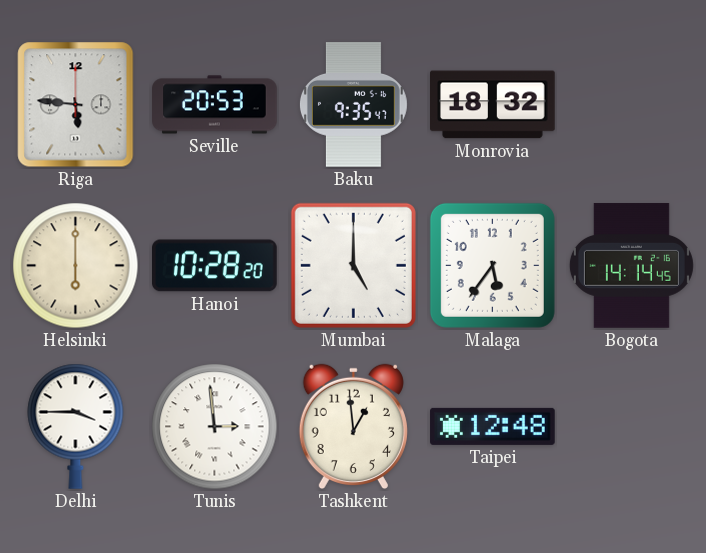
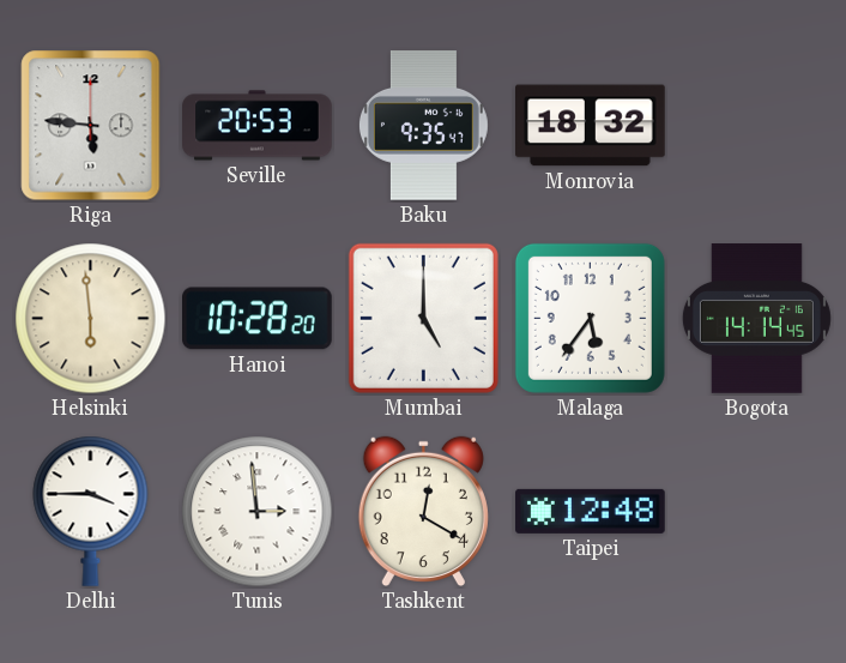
Helsinki: 6:00 -> 5:59 (91, 319)
Tashkent: 12:59 -> 12:20 (423, 512)
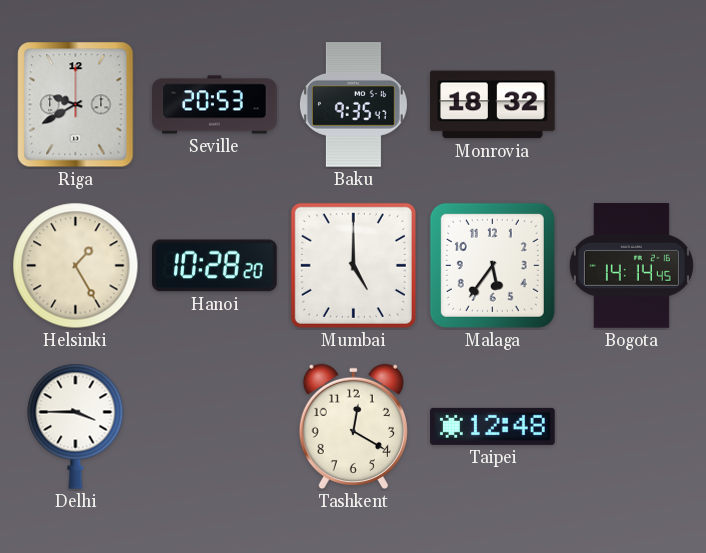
Riga: 5:46 -> 9:40 (76, 105)
Helsinki: 5:59 -> 1:25 (76, 266)
Tunis: 2:59 -> none (258, 512)
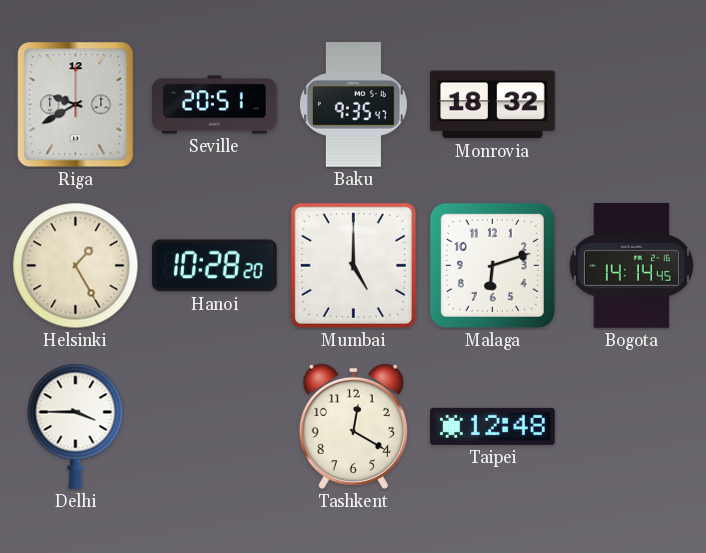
Seville: 20:53 -> 20:51 (215, 105)
Malaga: 5:36 -> 6:12 (492, 265)
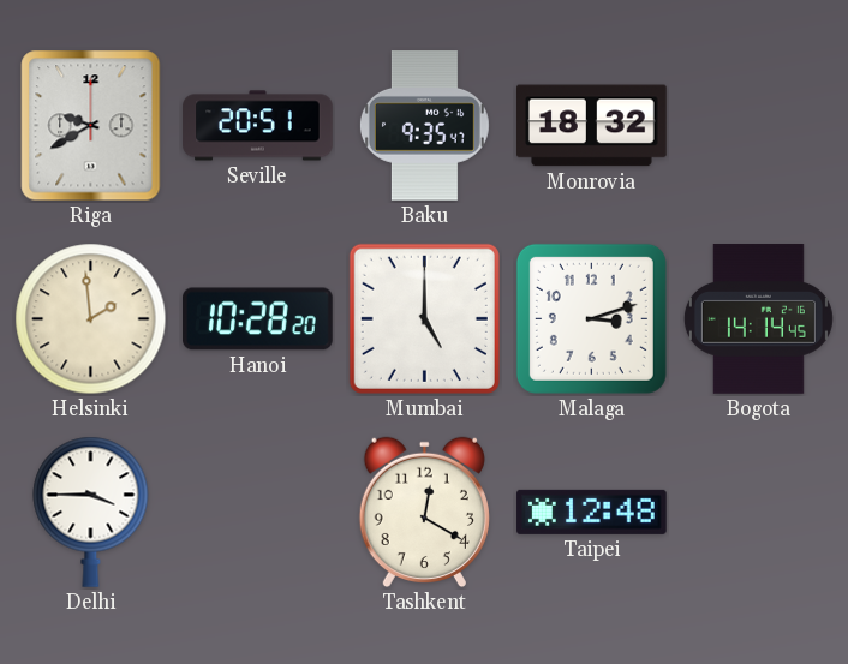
Helsinki: 1:25 -> 1:59 (91, 319)
Malaga: 6:12 -> 3:12 (591, 318)
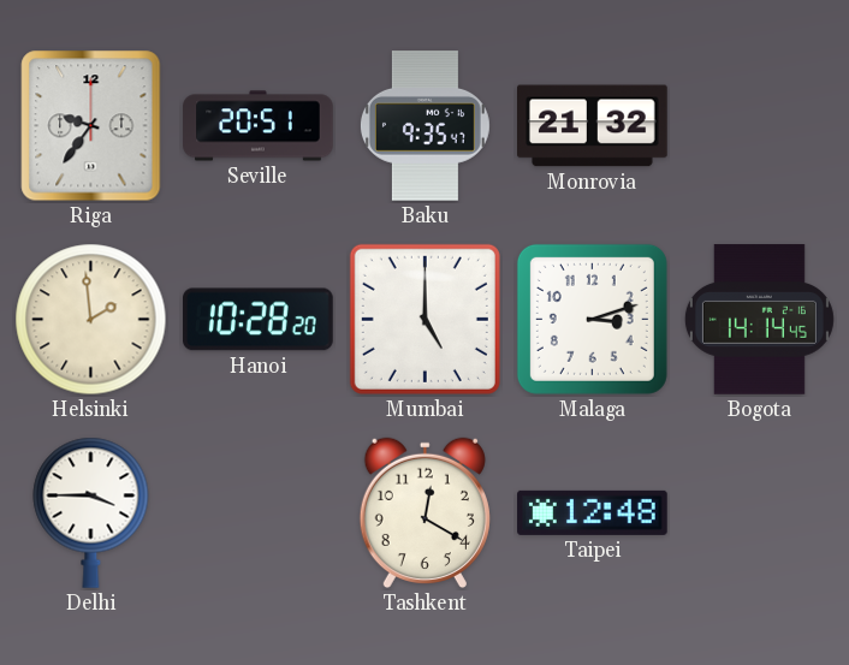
Riga: 9:40 -> 9:36 (91, 126)
Monrovia: 18:32 -> 21:32 (593, 126)
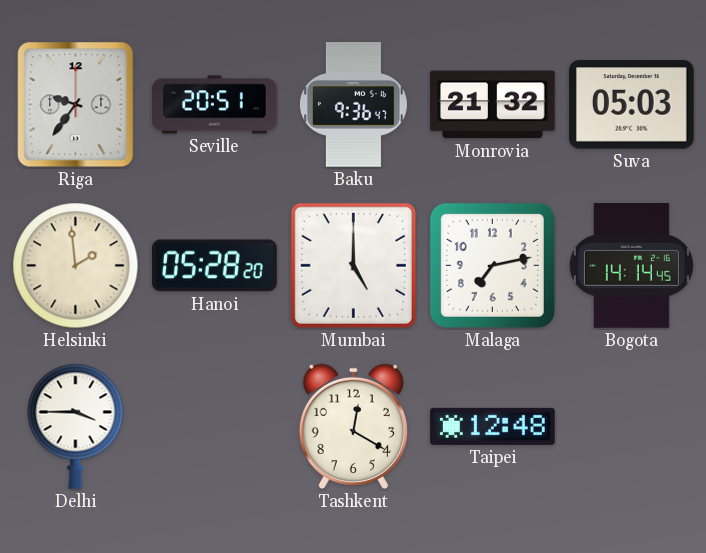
Baku: 9:35 -> 9:36 (353, 105)
Suva: none -> 05:03 (632, 105)
Hanoi: 10:28 -> 05:28 (215, 266)
Malaga: 3:12 -> 7:13 (492, 265)
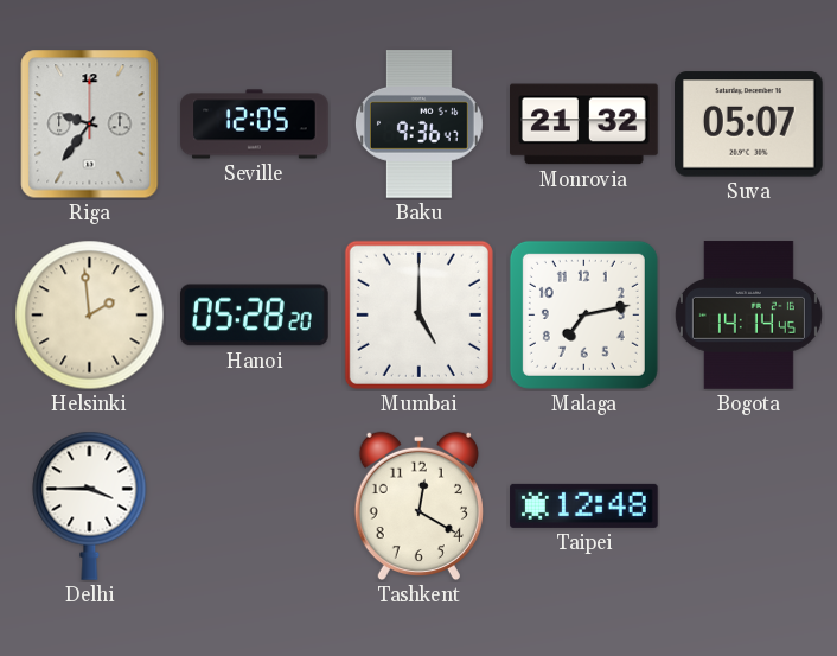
Seville: 20:51 -> 12:05 (255, 125)
Suva: 05:03 -> 05:07 (749, 125)
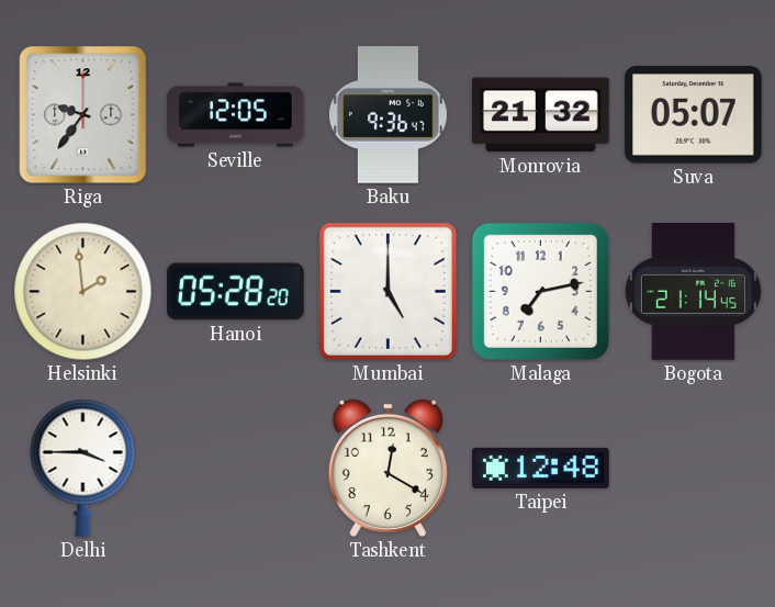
Bogota: 14:14 -> 21:14 (693, 292)
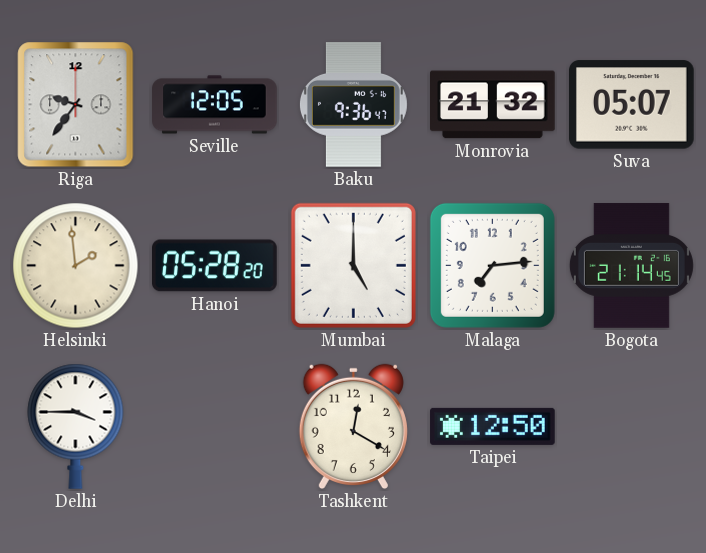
Malaga: 7:13 -> 7:14 (492, 265)
Taipei: 12:48 -> 12:50 (493, 426)
